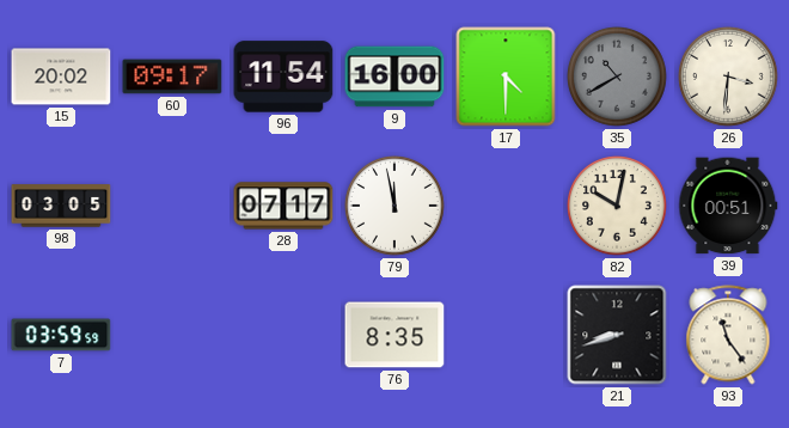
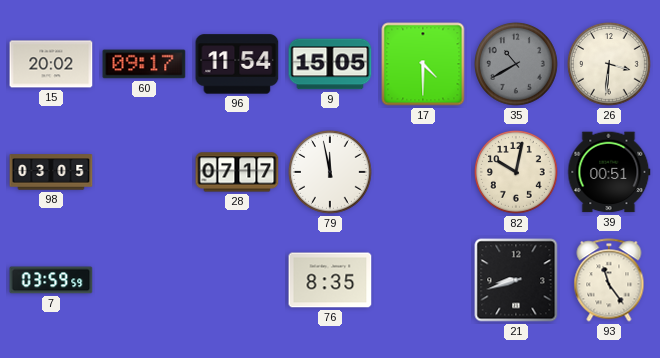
9: 16:00 -> 15:05 (330, 64)
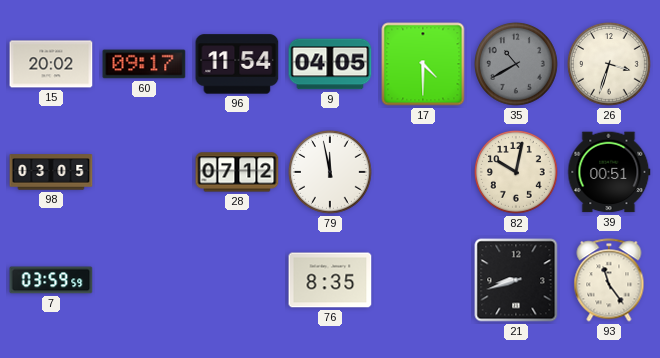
9: 15:05 -> 04:05 (330, 64)
26: 3:31 -> 3:33 (610, 65)
28: 07:17 -> 07:12 (237, 172)
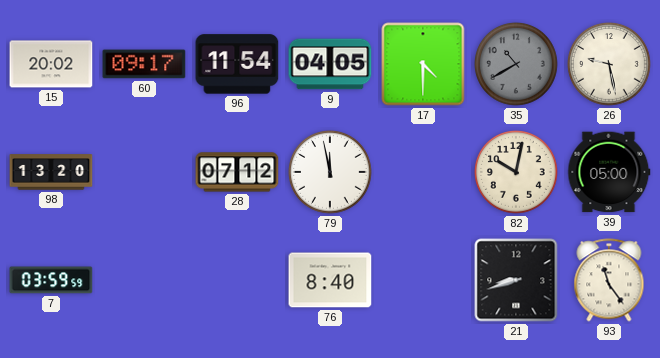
26: 3:33 -> 9:28 (610, 65)
98: 03:05 -> 13:20 (51, 172)
39: 00:51 -> 05:00 (609, 172)
76: 8:35 -> 8:40 (330, 280)
